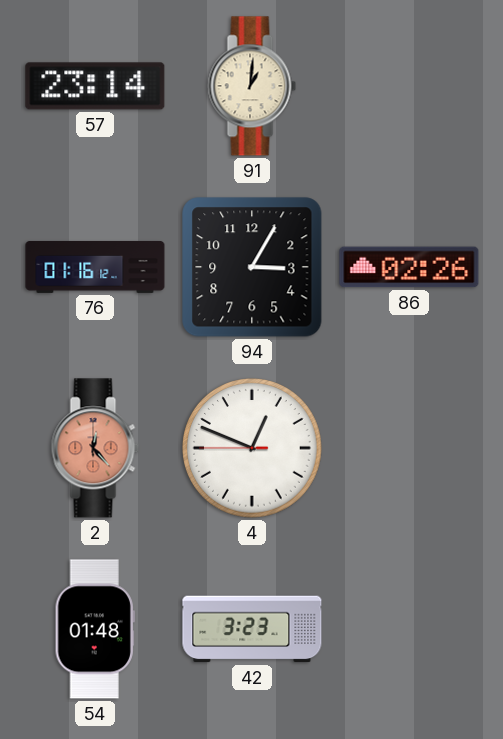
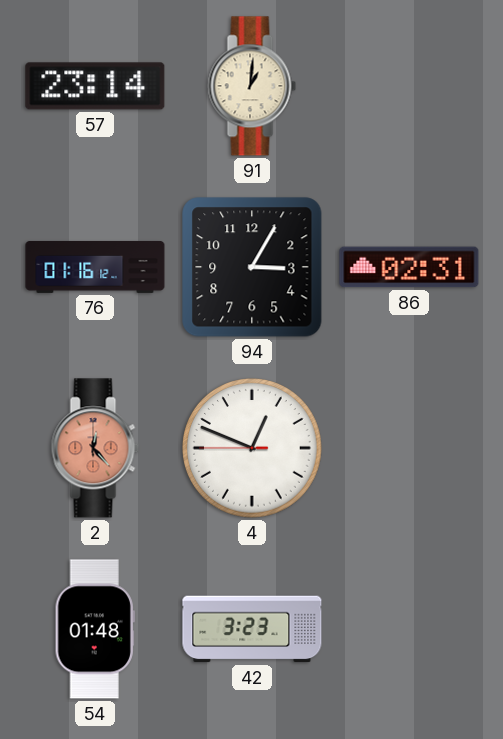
86: 02:26 -> 02:31 (409, 267)
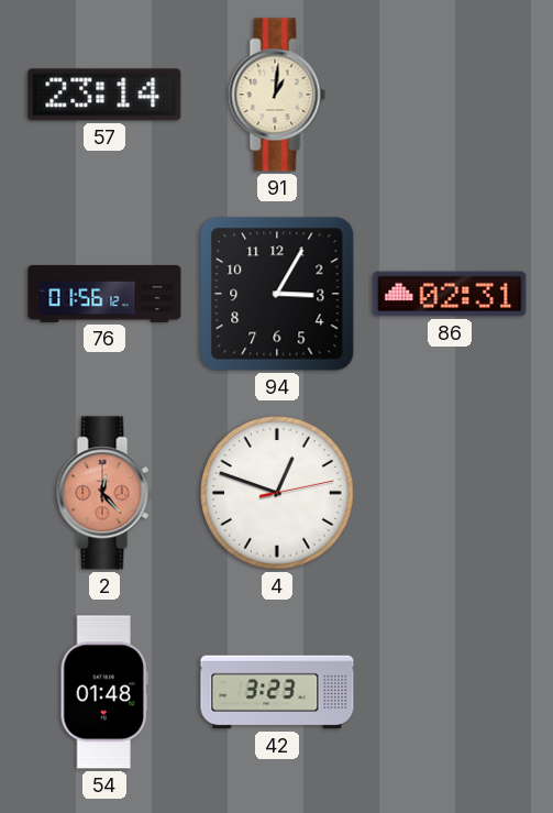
76: 01:16 -> 01:56 (104, 294)
4: 12:48:45 -> 12:48:13 (278, 494)
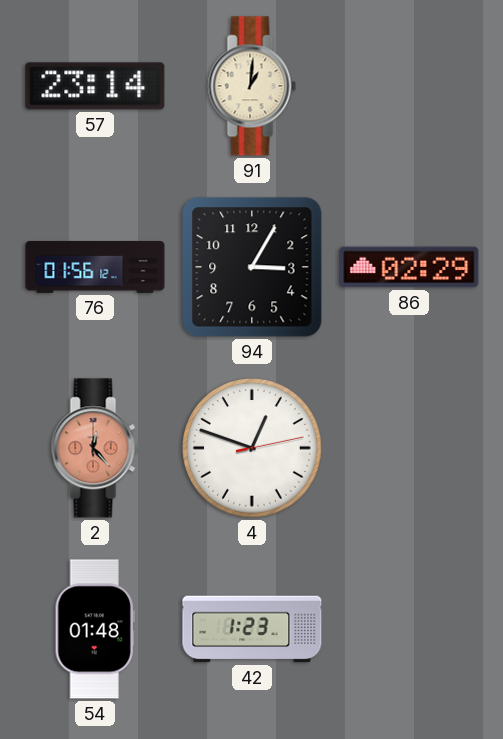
86: 02:31 -> 02:29 (409, 267)
42: 3:23 -> 1:23 (252, 629)
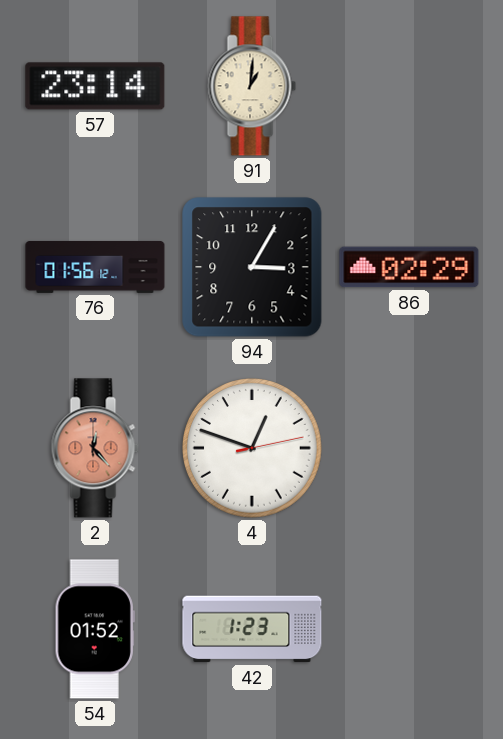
54: 01:48 -> 01:52 (95, 629)
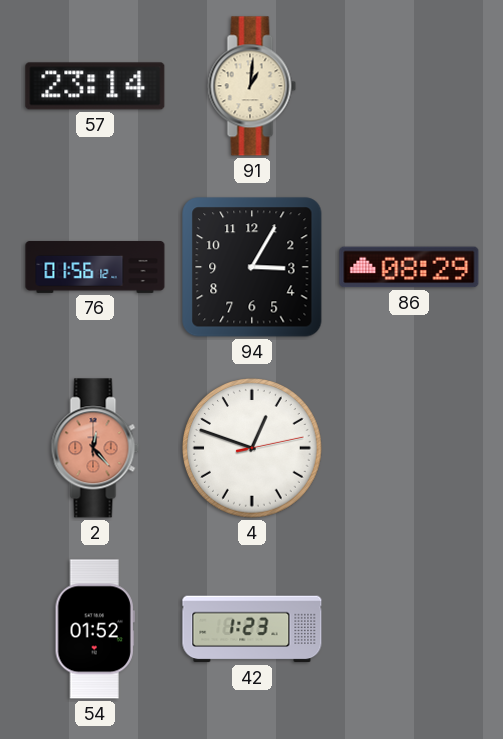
86: 02:29 -> 08:29 (409, 267)
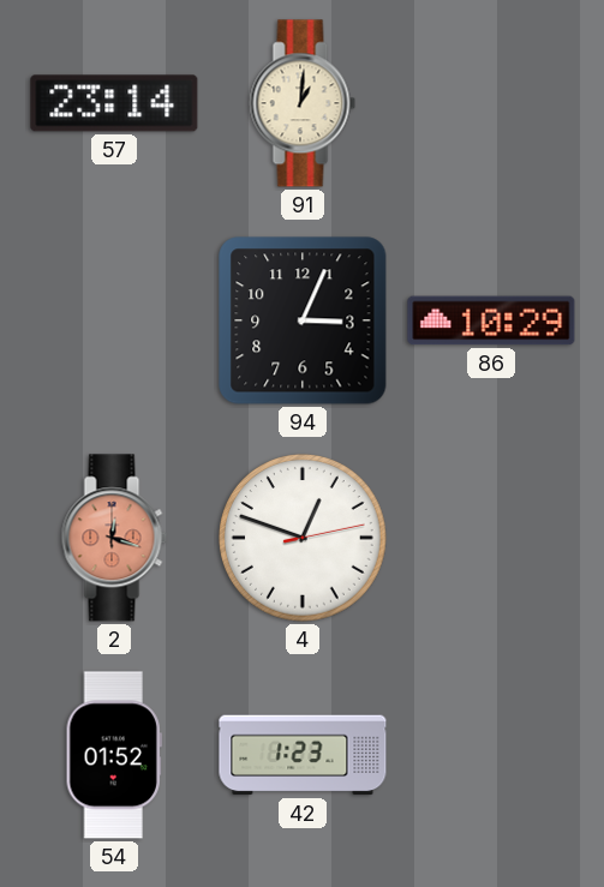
76: 01:56 -> none (95, 267)
94: 3:05 -> 3:04 (303, 320)
86: 08:29 -> 10:29 (491, 320)
2: 12:23 -> 12:18 (114, 538)
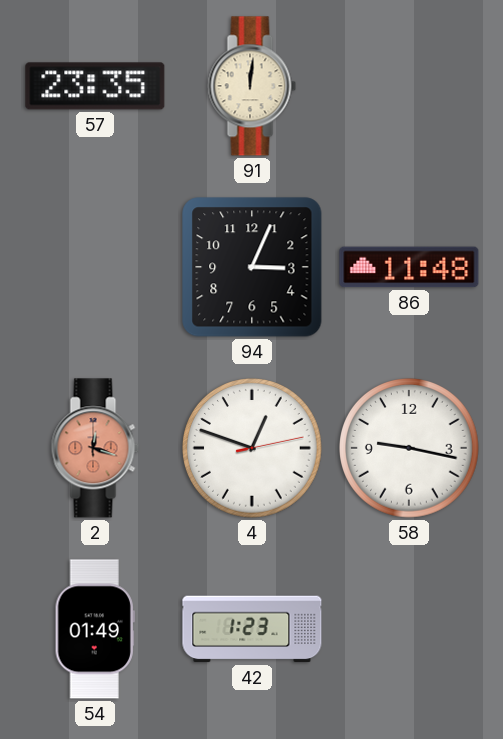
57: 23:14 -> 23:35 (95, 86)
91: 1:01 -> 12:01 (252, 86)
86: 10:29 -> 11:48 (409, 267)
58: none -> 9:17 (410, 449)
54: 01:52 -> 01:49 (95, 629)
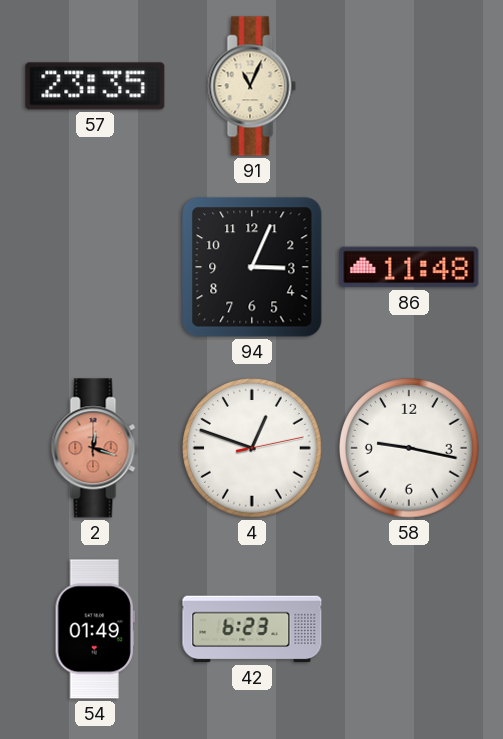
91: 12:01 -> 11:04 (252, 86)
42: 1:23 -> 6:23 (252, 629)
